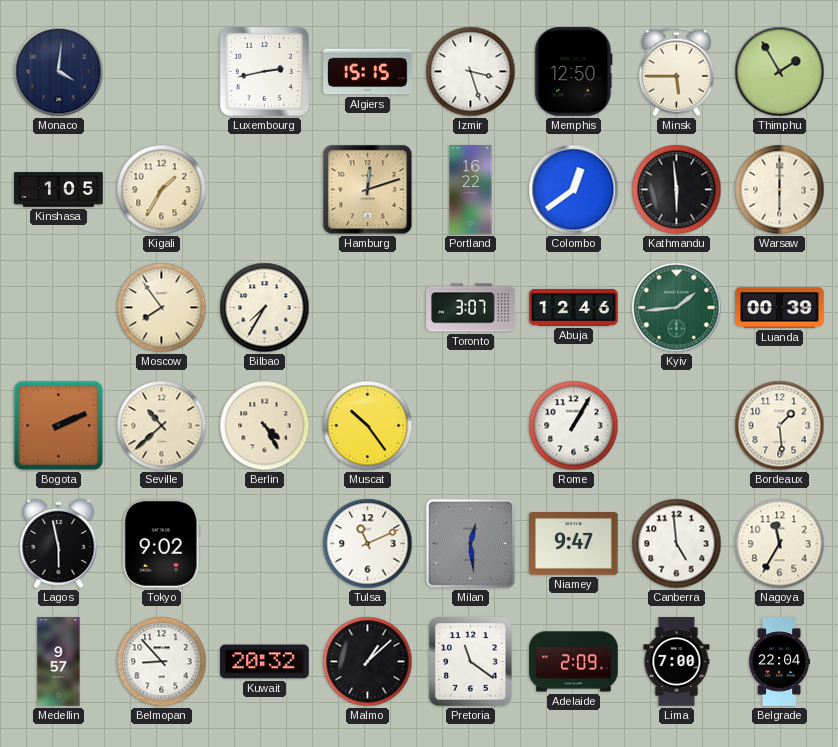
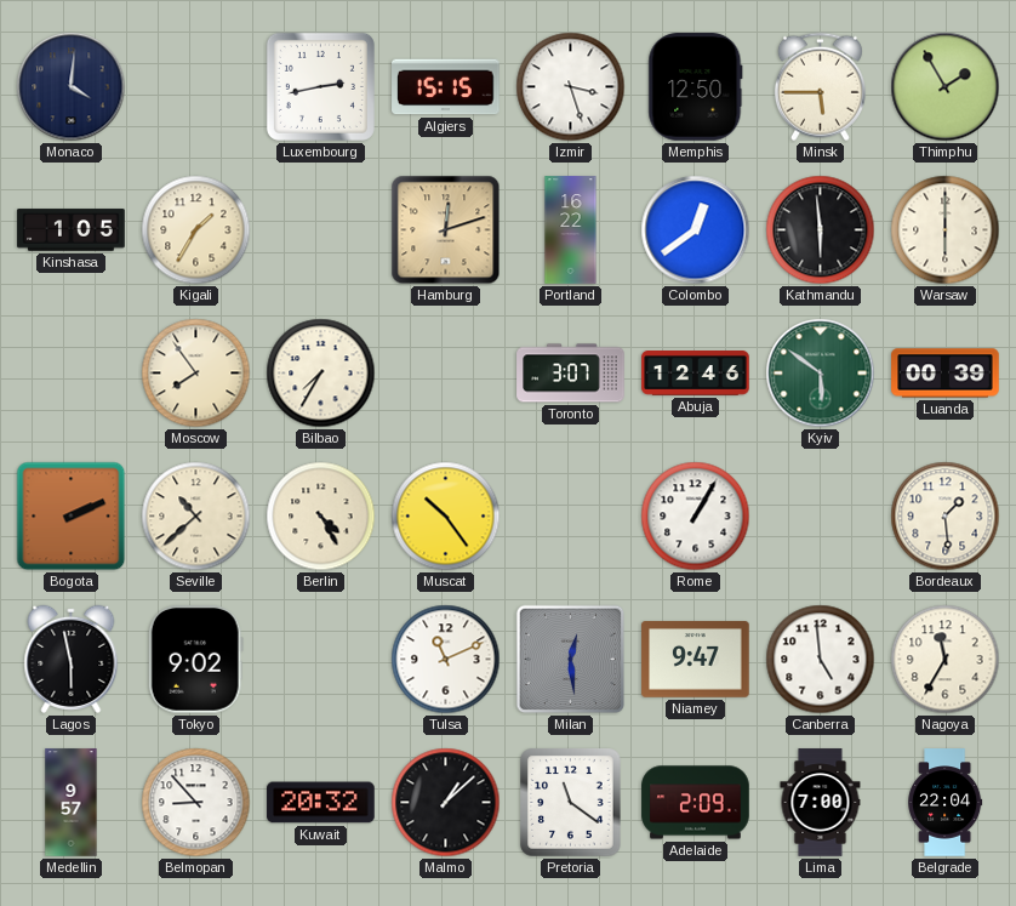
Kyiv: 1:44 -> 5:51 (821, 374)
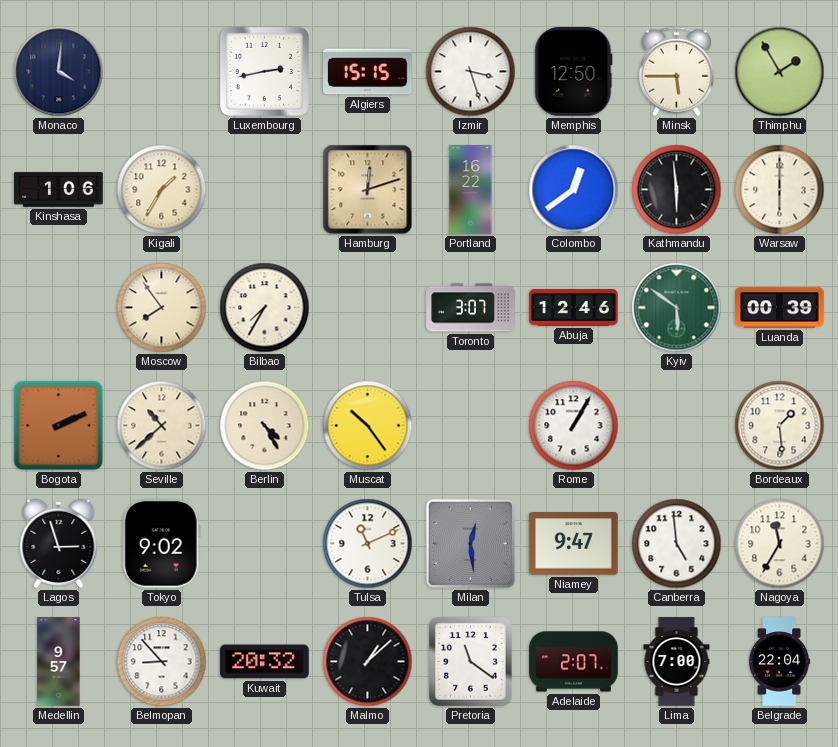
Kinshasa: 1:05 -> 1:06 (59, 190)
Lagos: 5:58 -> 2:57 (59, 543)
Adelaide: 2:09 -> 2:07 (574, 662)
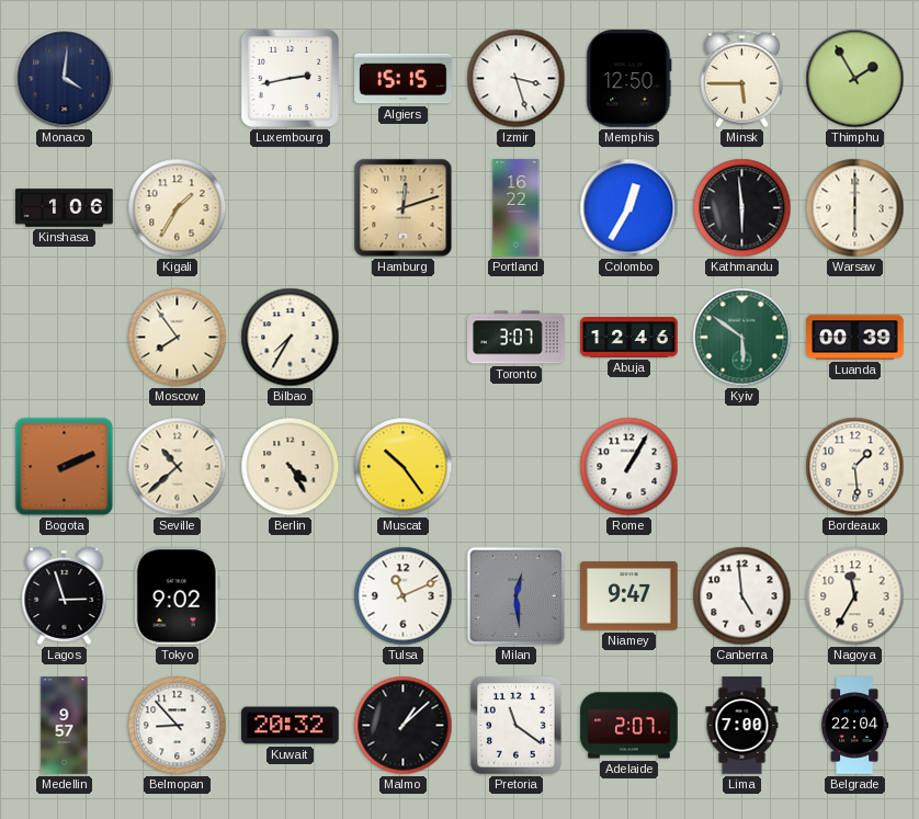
Colombo: 12:39 -> 12:35 (629, 208)
